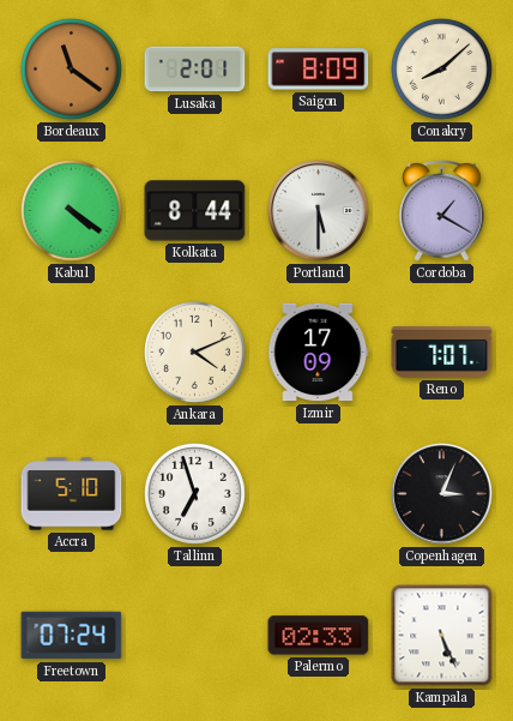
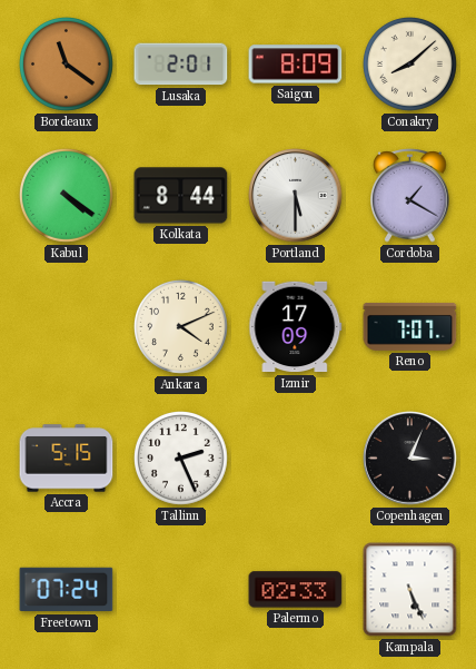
Accra: 5:10 -> 5:15 (67, 459)
Tallinn: 6:57 -> 2:26 (181, 459)
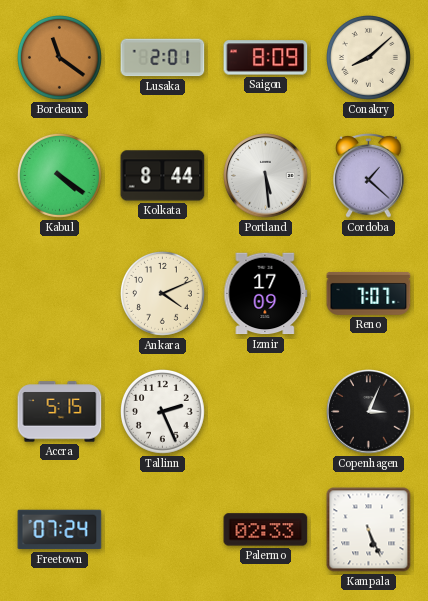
Portland: 5:30 -> 5:29 (266, 176)
Cordoba: 1:20 -> 1:22 (369, 176)
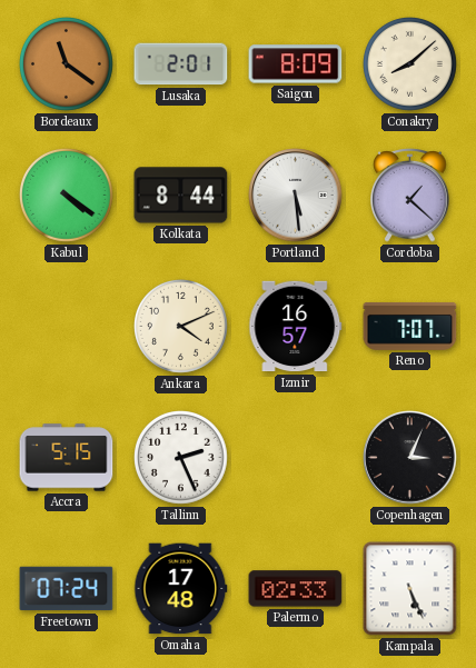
Izmir: 17:09 -> 16:57 (296, 327)
Omaha: none -> 17:48 (181, 589)
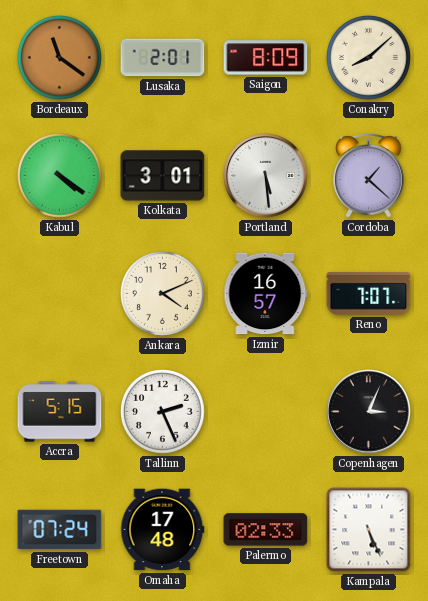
Kolkata: 8:44 -> 3:01 (163, 176)
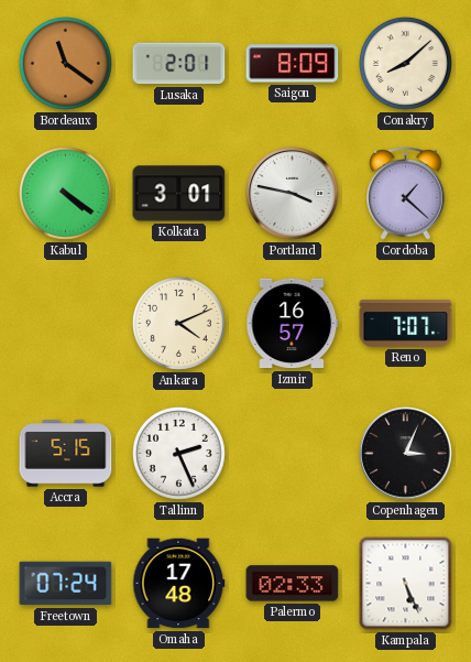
Portland: 5:29 -> 3:47 (293, 194)
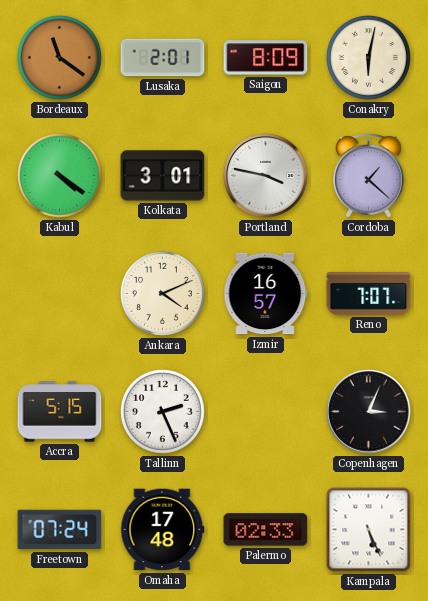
Conakry: 8:08 -> 6:02 (369, 58)
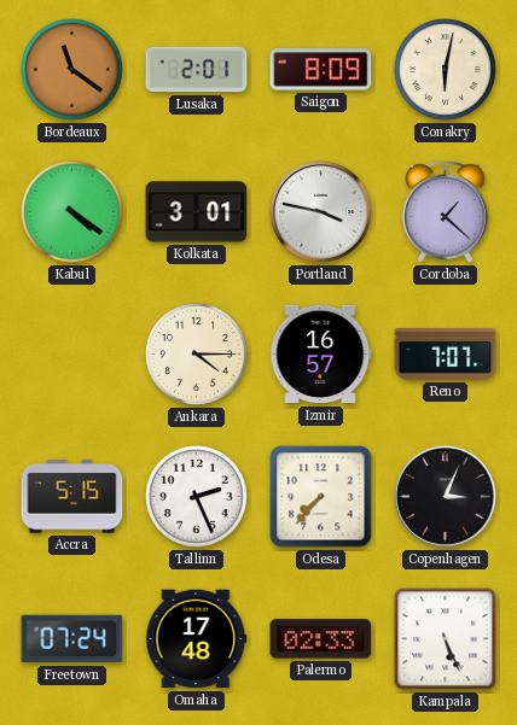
Ankara: 4:11 -> 4:15 (197, 355)
Odesa: none -> 7:37 (321, 497)
